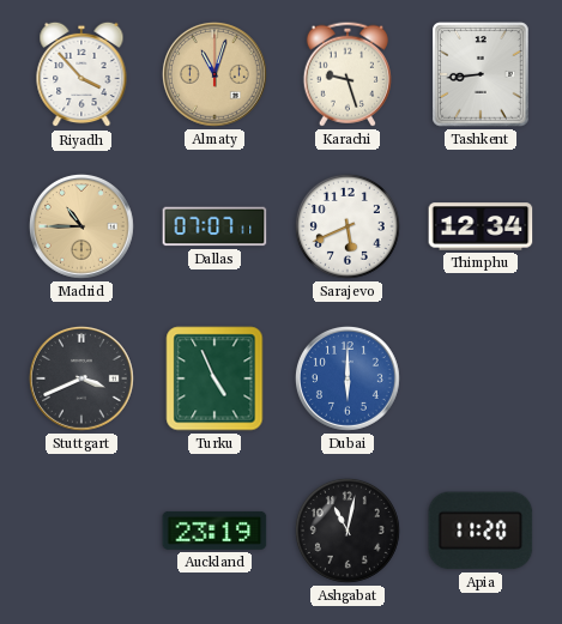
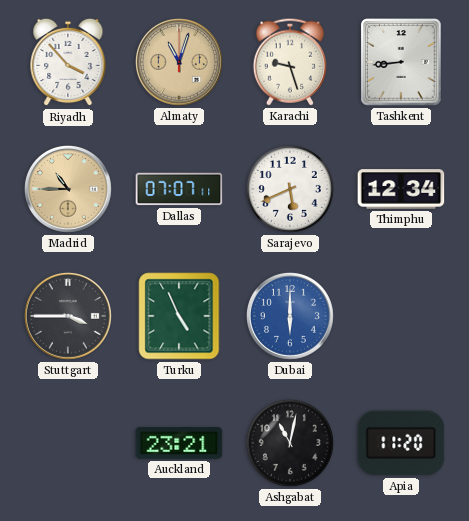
Stuttgart: 3:41 -> 3:45 (68, 316)
Auckland: 23:19 -> 23:21 (179, 443)
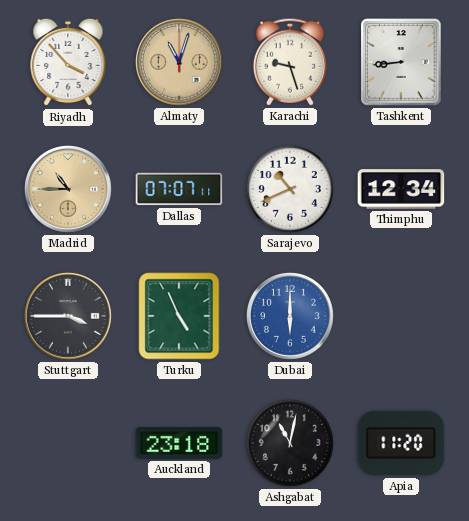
Sarajevo: 5:41 -> 10:41 (290, 189)
Auckland: 23:21 -> 23:18 (179, 443)
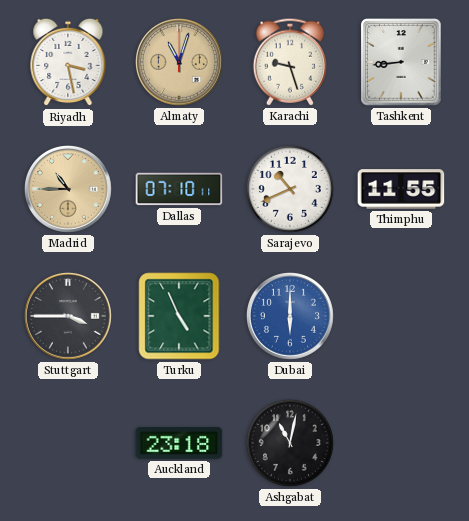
Riyadh: 3:53 -> 3:28 (68, 62)
Dallas: 07:07 -> 07:10 (179, 189)
Thimphu: 12:34 -> 11:55 (401, 189)
Apia: 11:20 -> none (401, 443)
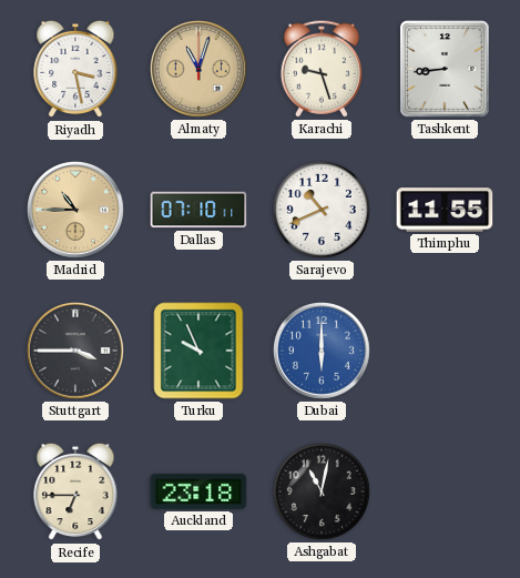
Turku: 4:56 -> 9:56 (198, 351)
Recife: none -> 6:45 (75, 491)
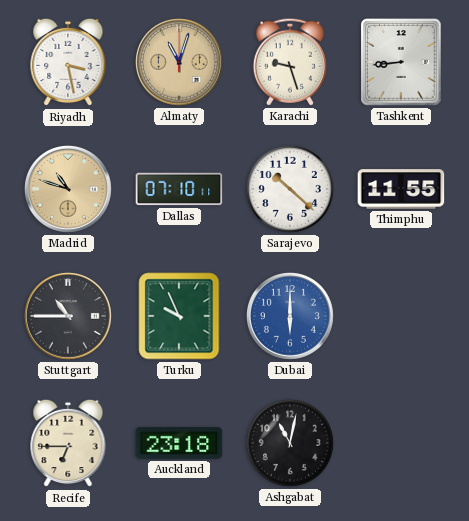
Madrid: 10:45 -> 10:48 (68, 189)
Sarajevo: 10:41 -> 10:22 (290, 189)
Stuttgart: 3:45 -> 10:45 (68, 316)
